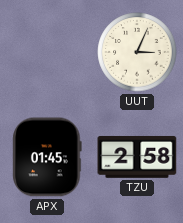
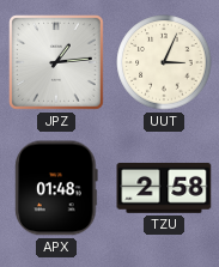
JPZ: none -> 1:14 (57, 63)
APX: 01:45 -> 01:48 (56, 188)
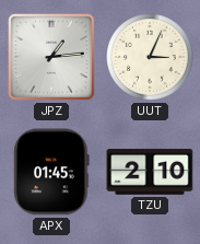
APX: 01:48 -> 01:45 (51, 172)
TZU: 2:58 -> 2:10 (150, 172)
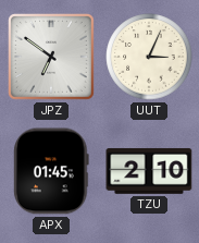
JPZ: 1:14 -> 6:51 (52, 58)
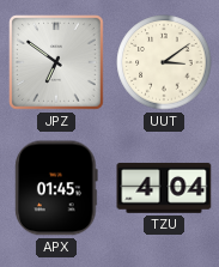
UUT: 3:04 -> 3:09 (164, 62)
TZU: 2:10 -> 4:04 (164, 188)
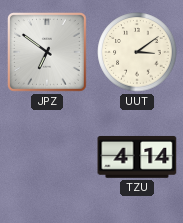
APX: 01:45 -> none (56, 188)
TZU: 4:04 -> 4:14 (137, 157)
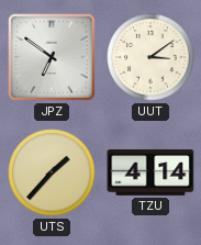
UTS: none -> 1:37 (52, 172)
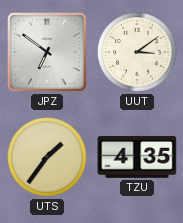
UTS: 1:37 -> 1:36 (47, 157)
TZU: 4:14 -> 4:35 (137, 157)
